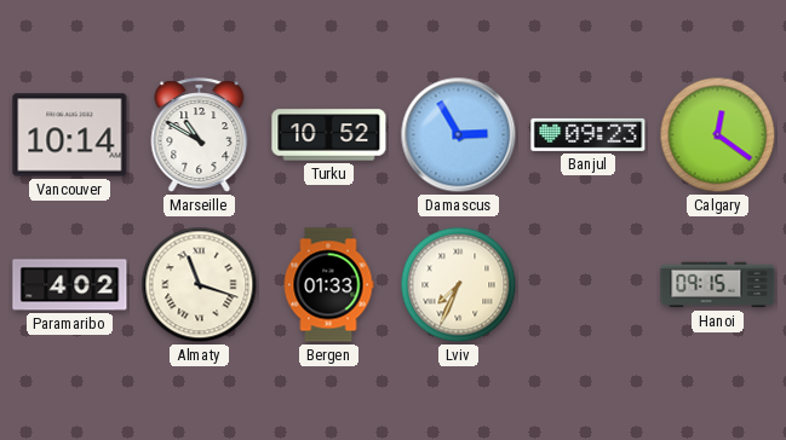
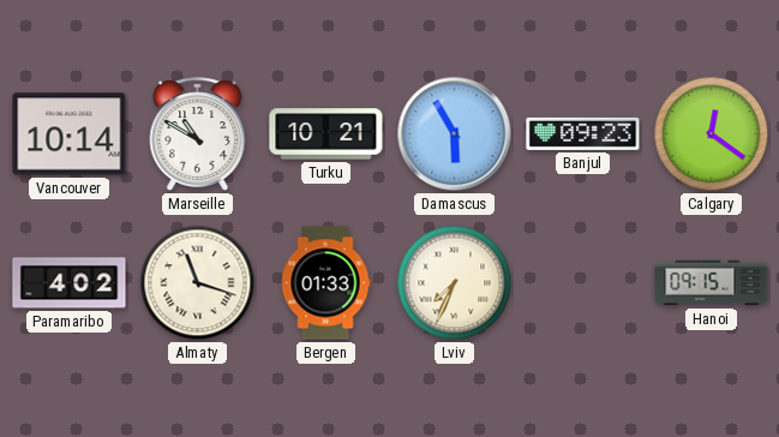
Turku: 10:52 -> 10:21 (326, 134)
Damascus: 2:55 -> 5:55 (455, 134)
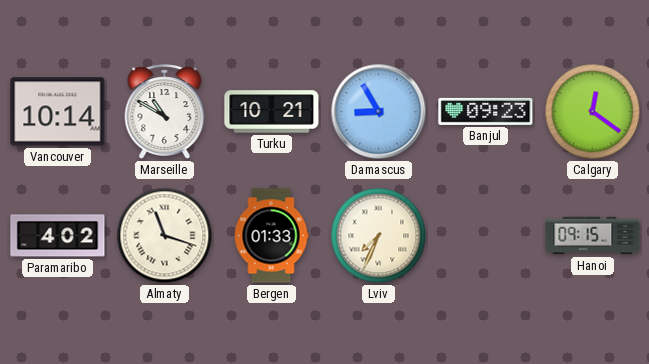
Damascus: 5:55 -> 8:55 (379, 112)
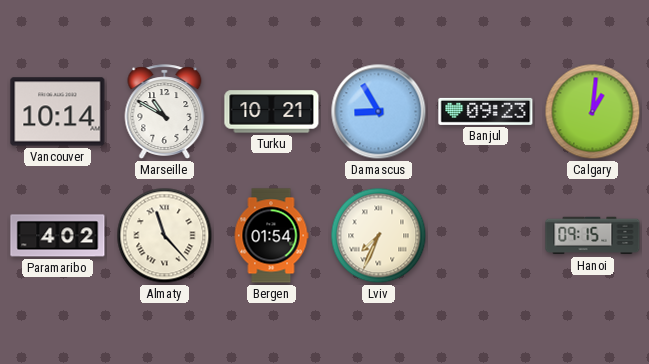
Calgary: 12:21 -> 1:01 (593, 112)
Almaty: 11:18 -> 11:23 (165, 236)
Bergen: 01:33 -> 01:54 (271, 236)
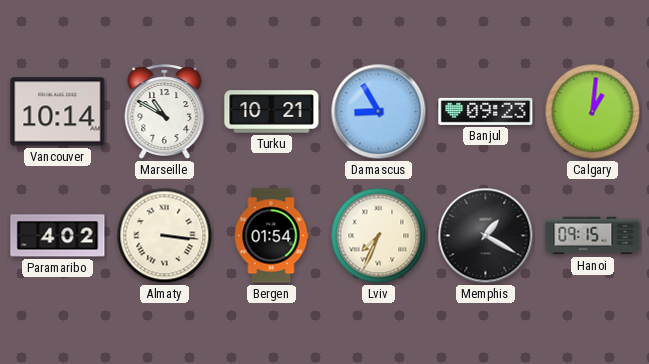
Almaty: 11:23 -> 3:16 (165, 236)
Memphis: none -> 1:20 (486, 236)
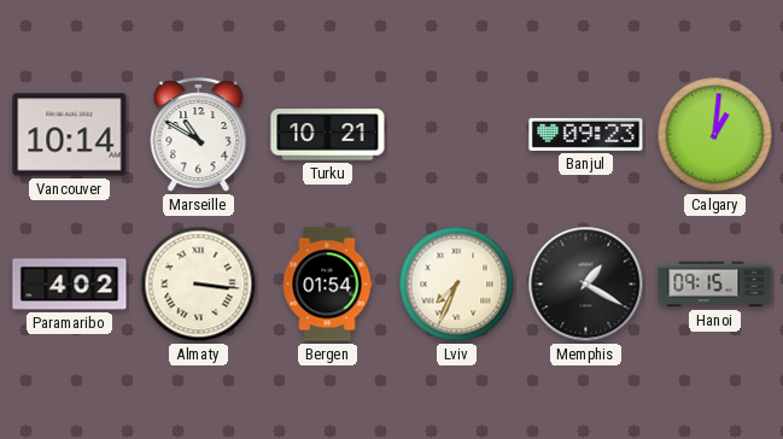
Damascus: 8:55 -> none (379, 112)
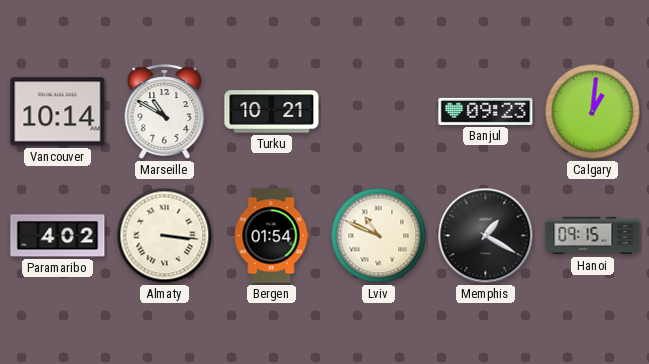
Lviv: 7:34 -> 10:49 (379, 236)
